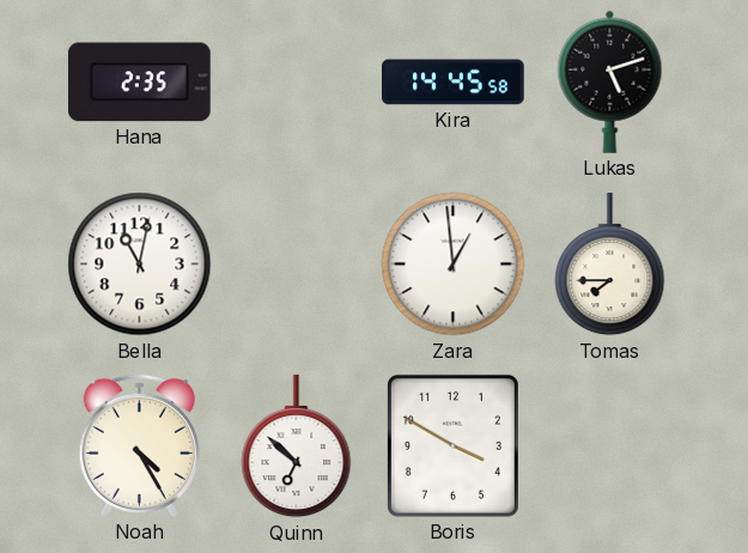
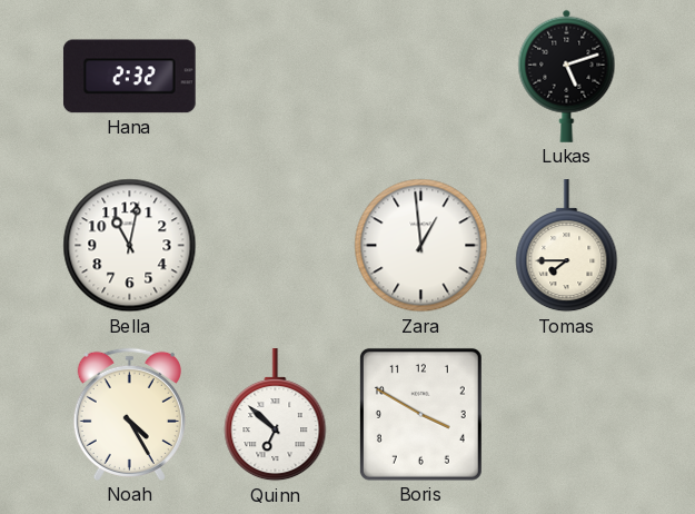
Hana: 2:35 -> 2:32 (130, 77)
Kira: 14:45 -> none (454, 83)
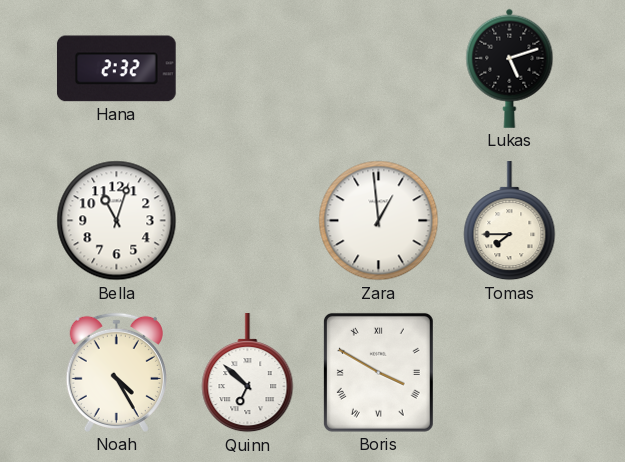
Bella: 11:02 -> 11:03 (117, 221)
Boris numerals: Arabic -> Roman (378, 372)
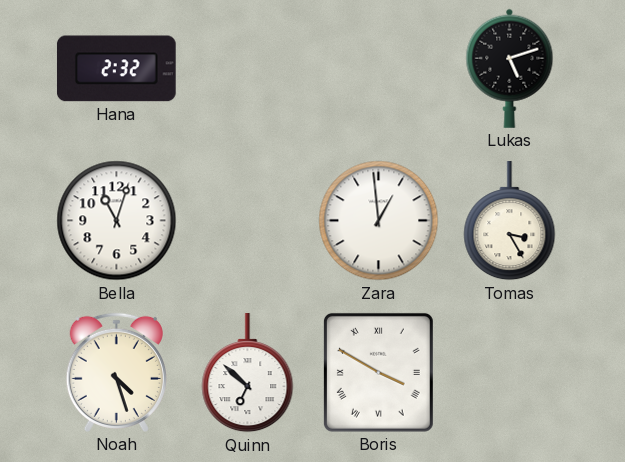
Tomas: 7:45 -> 3:25 (510, 221)
Noah: 4:25 -> 4:27 (116, 372)
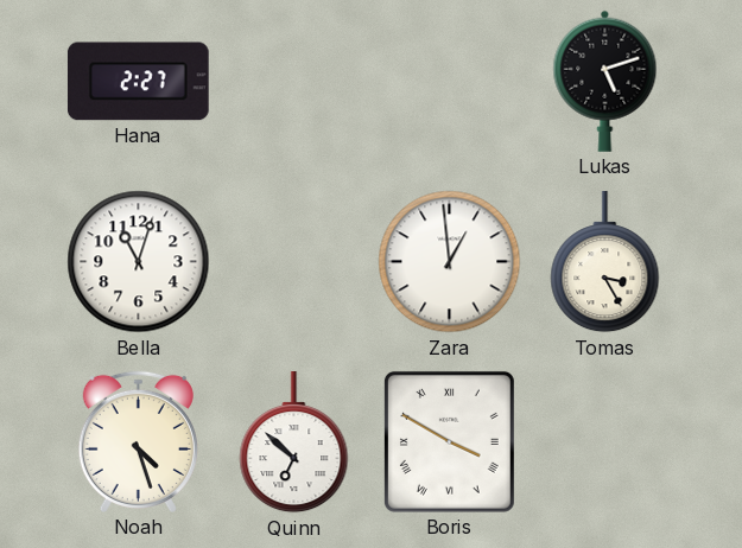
Hana: 2:32 -> 2:27 (139, 82)
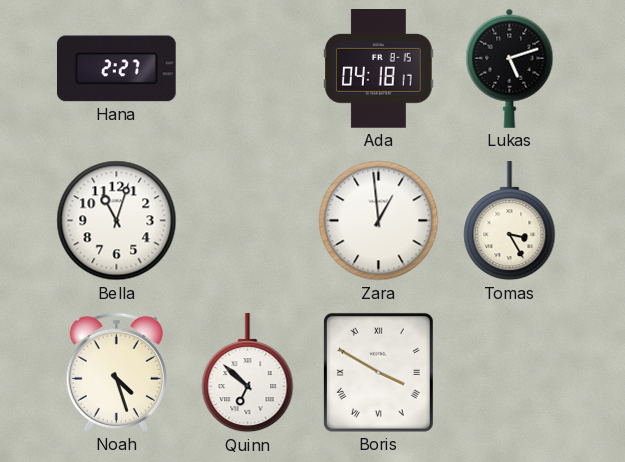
Ada: none -> 04:18 (379, 69)
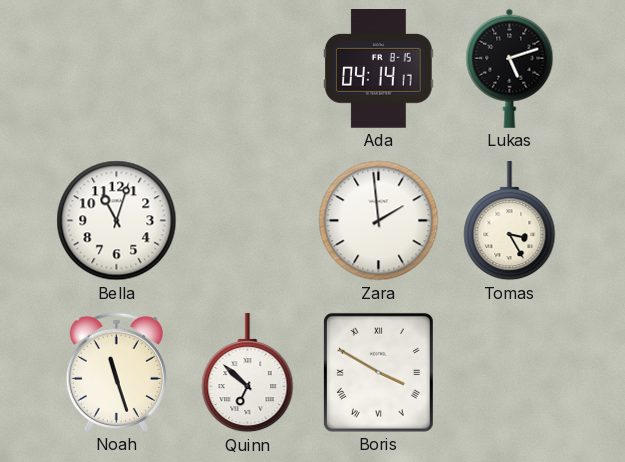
Hana: 2:27 -> none (117, 69)
Ada: 04:18 -> 04:14 (379, 69)
Zara: 12:59 -> 1:59 (379, 221)
Noah: 4:27 -> 11:27 (116, 372)
